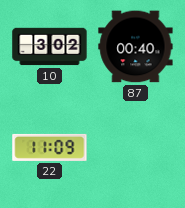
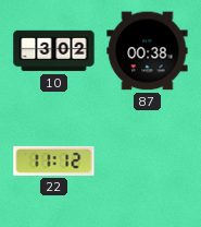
87: 00:40 -> 00:38 (148, 51)
22: 11:09 -> 11:12 (54, 160)
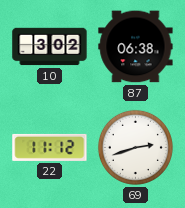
87: 00:38 -> 06:38 (136, 47)
69: none -> 2:42 (135, 147)
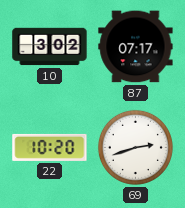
87: 06:38 -> 07:17 (136, 47)
22: 11:12 -> 10:20 (50, 147)
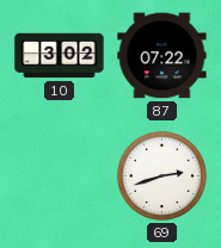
87: 07:17 -> 07:22 (162, 56)
22: 10:20 -> none (50, 147)
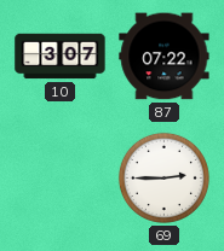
10: 3:02 -> 3:07 (61, 57)
69: 2:42 -> 2:45 (163, 177)
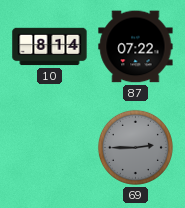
10: 3:07 -> 8:14 (50, 47)
69 dial: white -> grey (135, 147)
